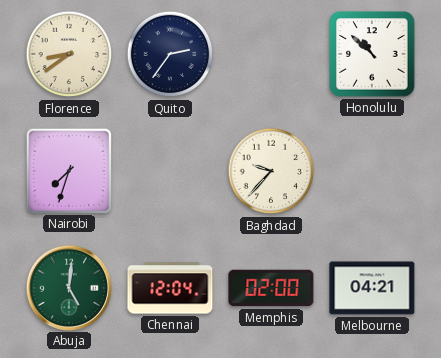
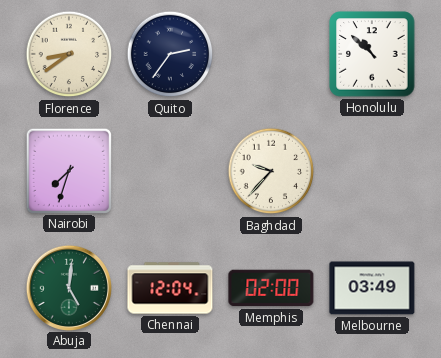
Melbourne: 04:21 -> 03:49 (372, 288)
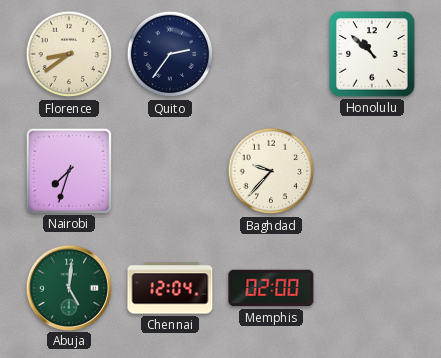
Melbourne: 03:49 -> none (372, 288)
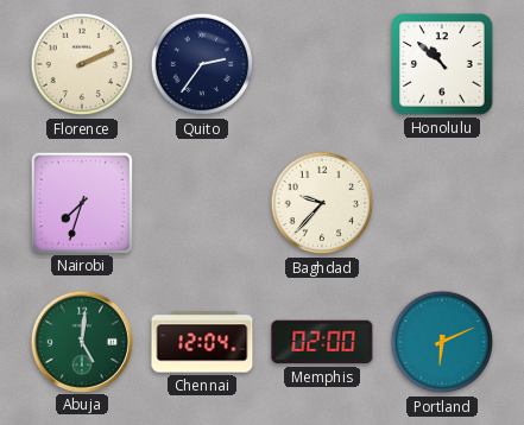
Florence: 8:39 -> 2:11 (82, 64)
Portland: none -> 6:11 (442, 342)
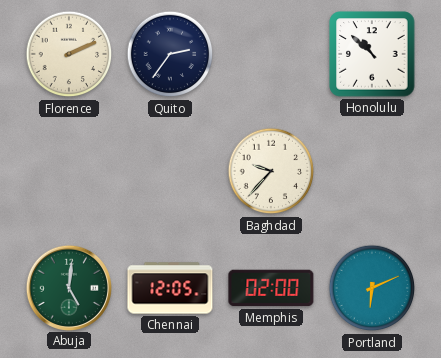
Nairobi: 7:33 -> none (81, 202)
Chennai: 12:04 -> 12:05 (170, 288)
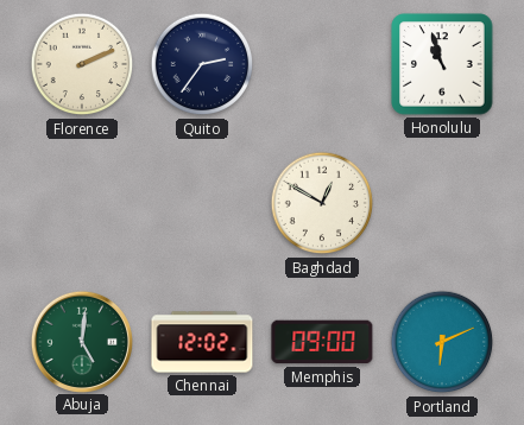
Honolulu: 10:52 -> 10:57 (442, 64)
Baghdad: 9:37 -> 12:50 (322, 203)
Chennai: 12:05 -> 12:02 (202, 342)
Memphis: 02:00 -> 09:00 (322, 342)
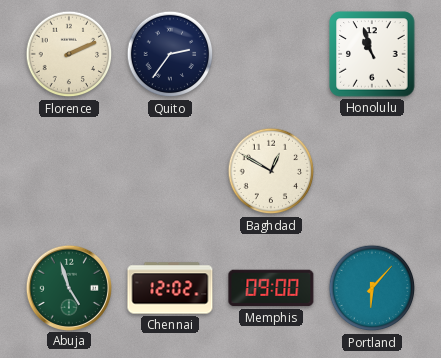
Abuja: 5:01 -> 4:57 (68, 287)
Portland: 6:11 -> 6:07 (372, 288)
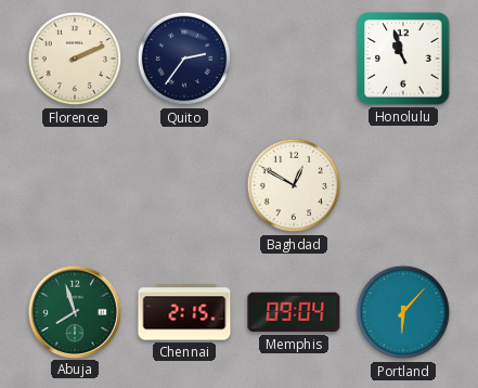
Abuja: 4:57 -> 7:57 (74, 311)
Chennai: 12:02 -> 2:15 (184, 312)
Memphis: 09:00 -> 09:04 (294, 312)
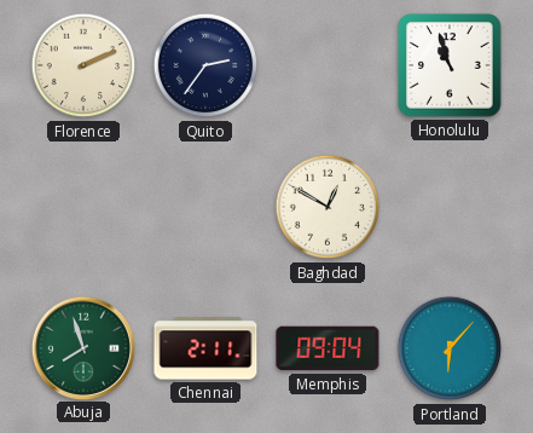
Chennai: 2:15 -> 2:11 (205, 348)
